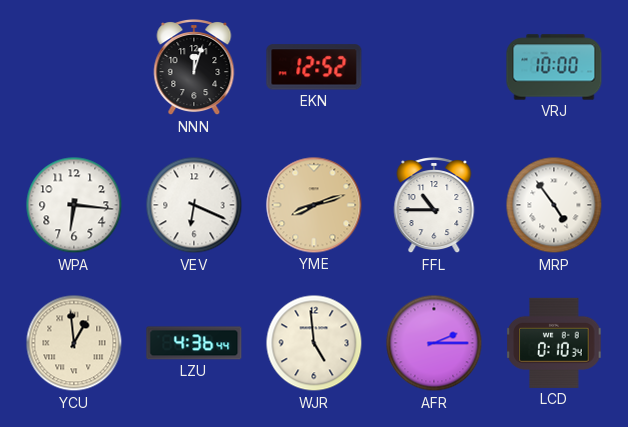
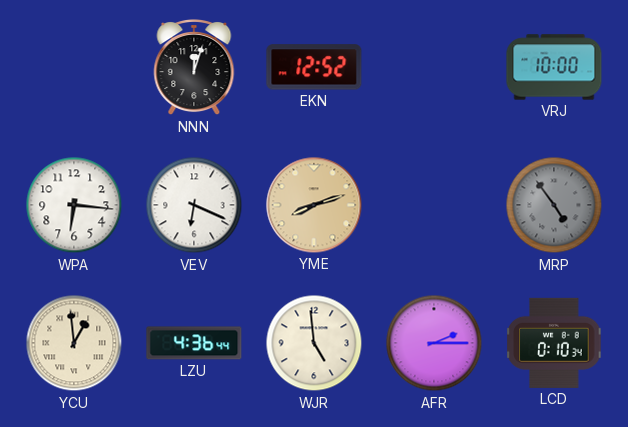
FFL: 10:45 -> none (434, 206)
MRP dial: white -> grey (554, 205)
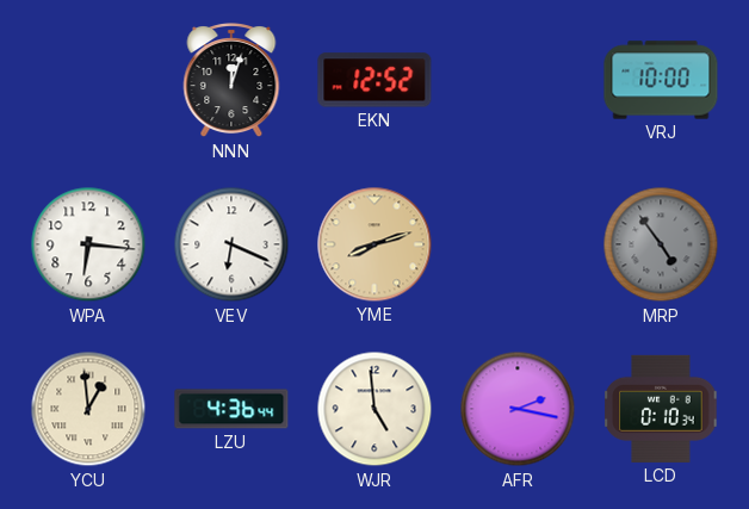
AFR: 2:15 -> 2:17 (518, 409)
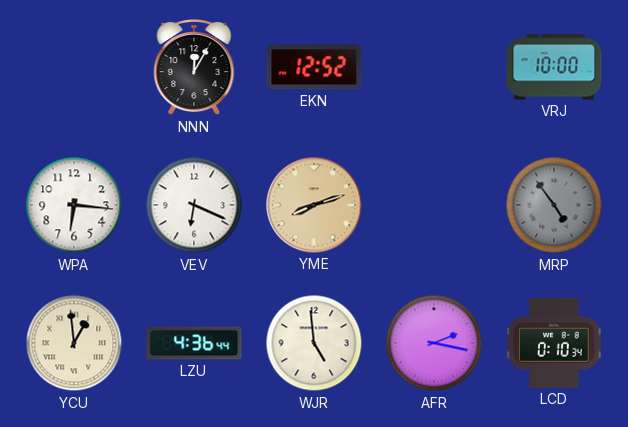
NNN: 12:03 -> 12:05 (194, 68)
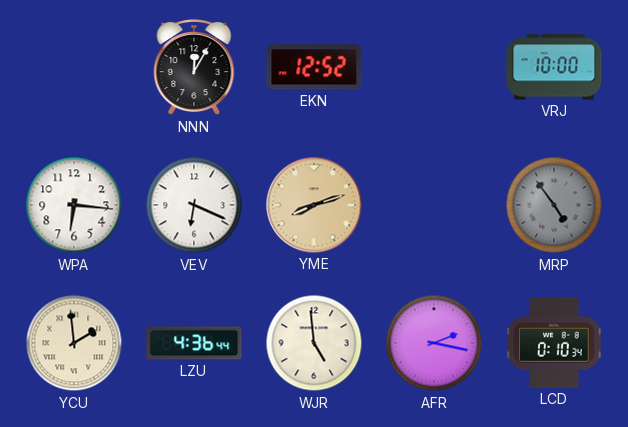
YCU: 12:59 -> 1:59 (74, 343)
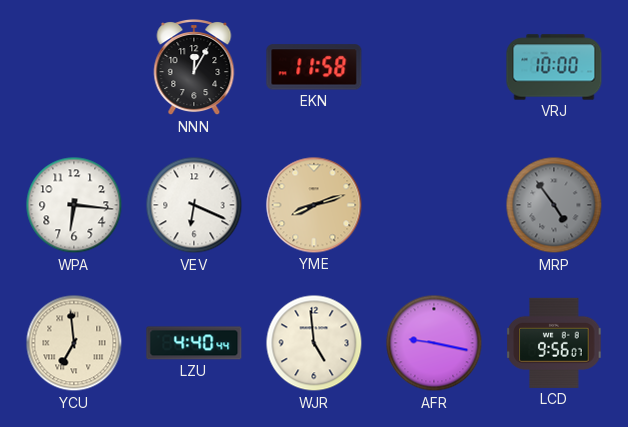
EKN: 12:52 -> 11:58 (314, 67)
YCU: 1:59 -> 6:59 (74, 343)
LZU: 4:36 -> 4:40 (194, 343)
AFR: 2:17 -> 9:17 (434, 343)
LCD: 0:10 -> 9:56 (554, 343)
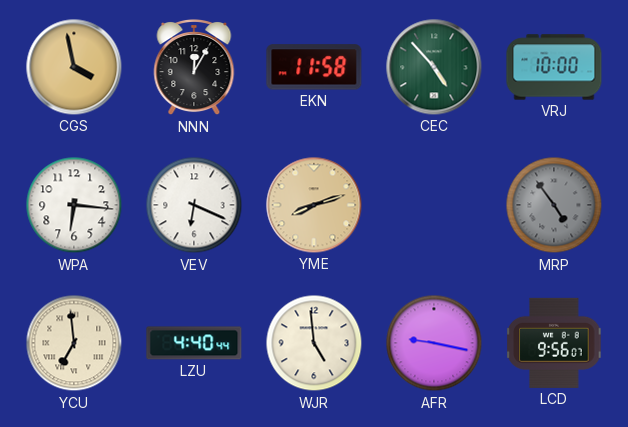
CGS: none -> 3:58 (74, 67)
CEC: none -> 4:53 (434, 67)
